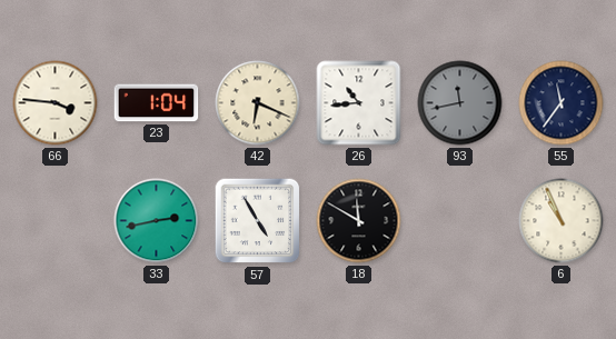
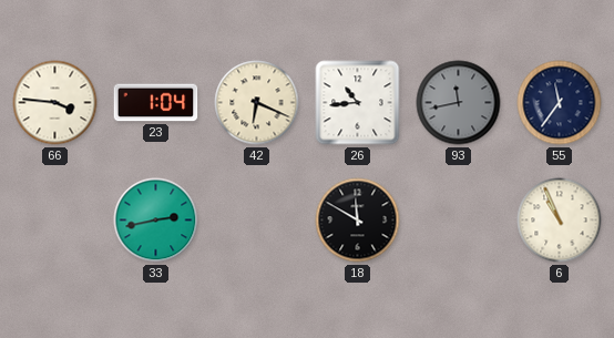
57: 4:55 -> none (258, 221)
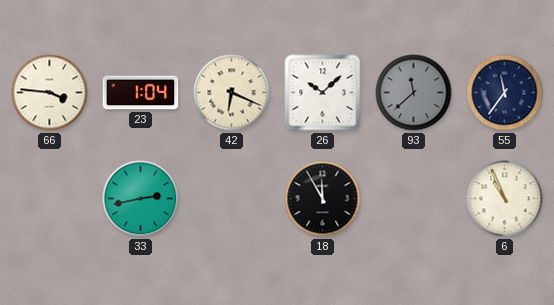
26: 10:44 -> 10:08 (323, 93)
93: 11:43 -> 11:38 (414, 93)
18: 11:50 -> 11:55 (323, 199)
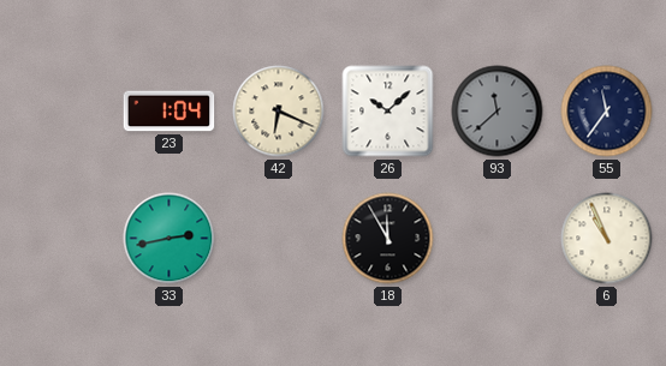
66: 3:46 -> none (50, 93)
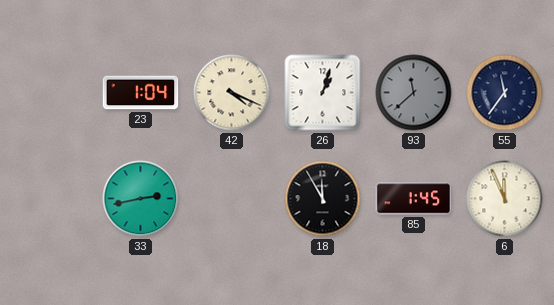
42: 6:19 -> 4:19 (232, 93)
26: 10:08 -> 1:03 (323, 93)
85: none -> 1:45 (414, 199)
6: 10:56 -> 11:56 (505, 199)
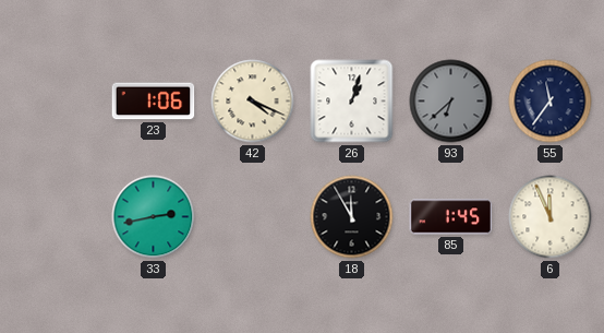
23: 1:04 -> 1:06 (154, 102)
93: 11:38 -> 6:38 (451, 102)
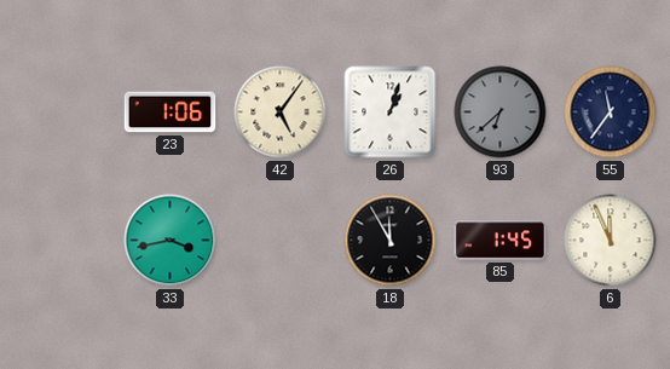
42: 4:19 -> 5:06 (281, 113)
33: 2:43 -> 3:43 (171, 241)
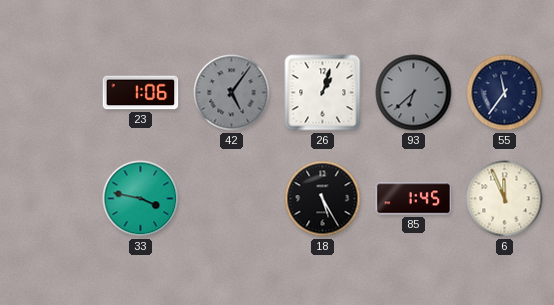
42 dial: cream -> grey (232, 93)
33: 3:43 -> 3:47 (141, 199)
18: 11:55 -> 5:25 (323, 199)
